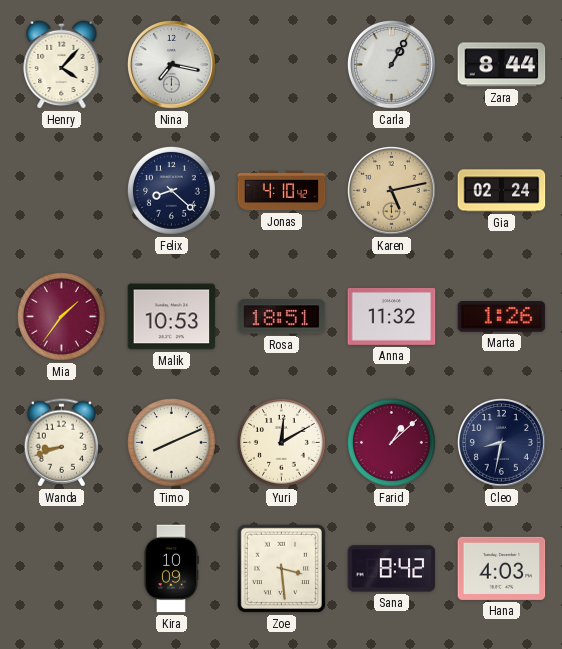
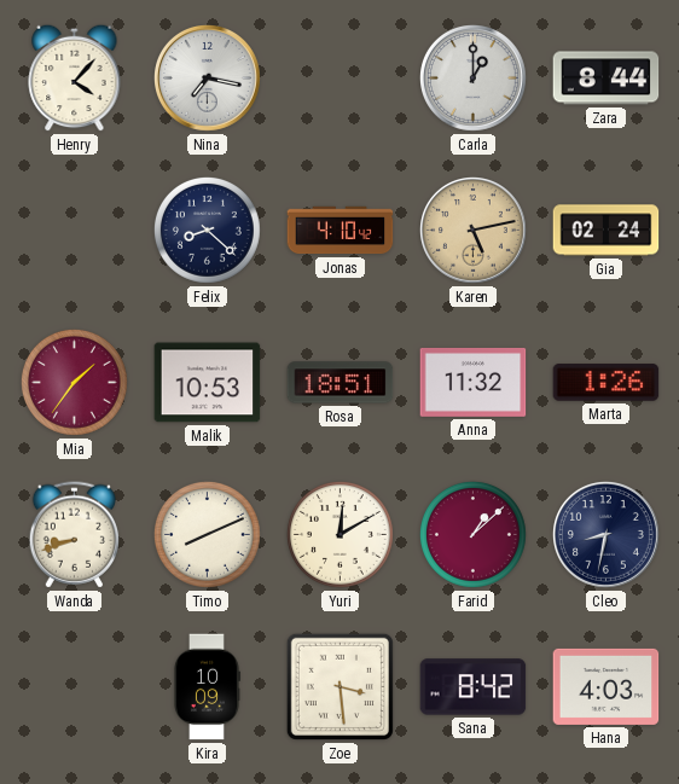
Carla: 1:05 -> 1:00 (474, 79)
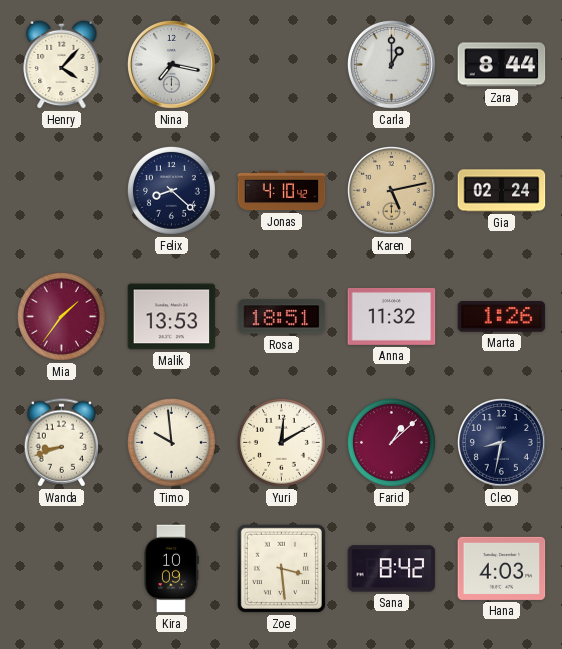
Malik: 10:53 -> 13:53 (172, 317)
Timo: 8:11 -> 9:59 (171, 442)
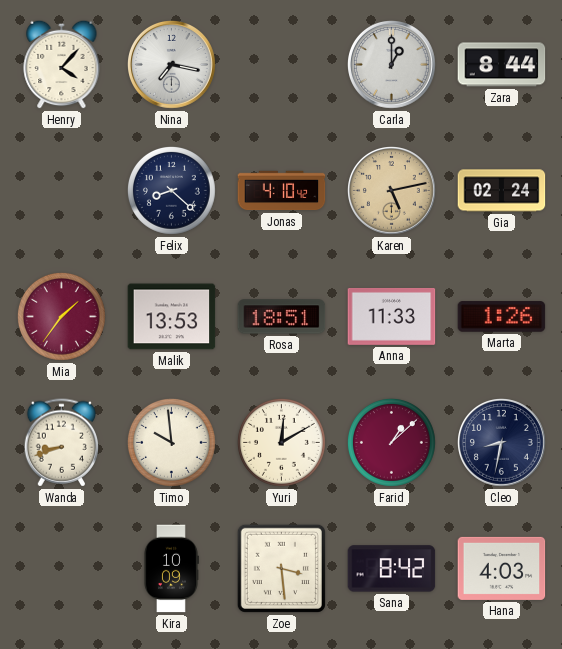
Anna: 11:32 -> 11:33 (392, 316)
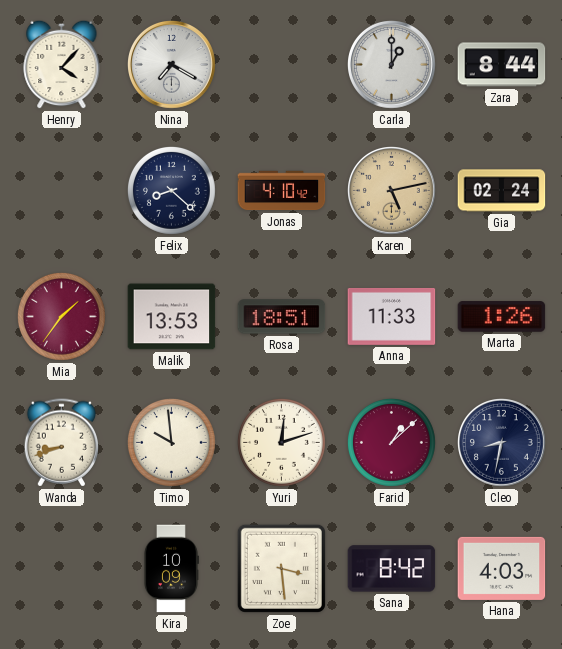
Nina: 7:17 -> 7:20 (172, 65)
Yuri: 12:10 -> 12:12 (281, 442)
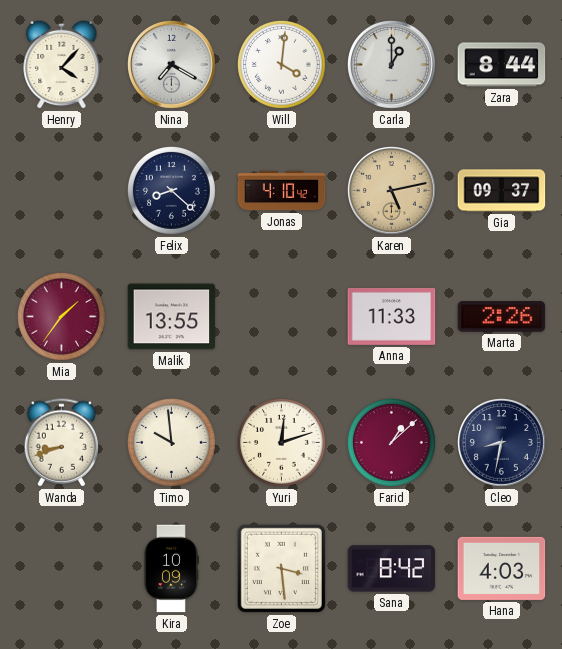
Will: none -> 4:01 (281, 64)
Gia: 02:24 -> 09:37 (502, 191)
Malik: 13:53 -> 13:55 (172, 317)
Rosa: 18:51 -> none (282, 317)
Marta: 1:26 -> 2:26 (502, 317)
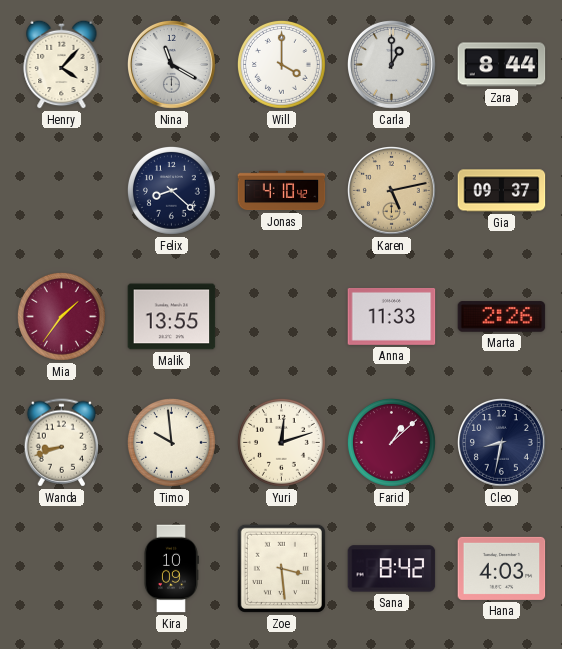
Nina: 7:20 -> 11:20 (172, 65)
Will: 4:01 -> 4:00 (281, 64)
